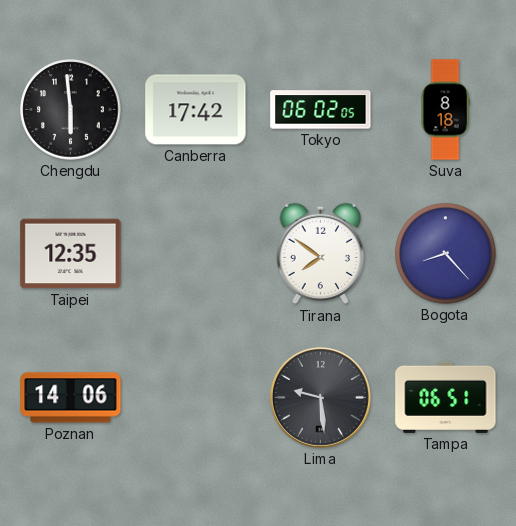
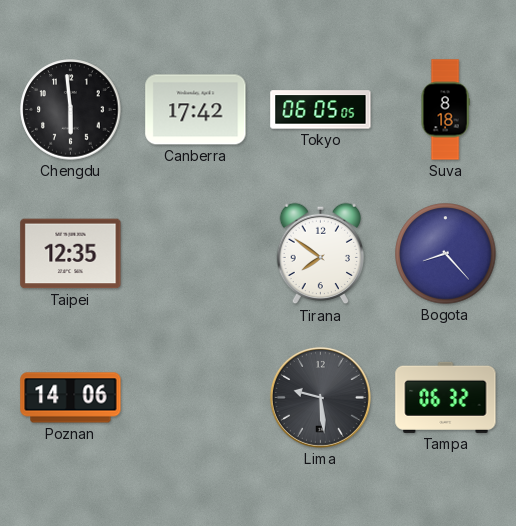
Tokyo: 06:02 -> 06:05 (321, 110)
Tampa: 06:51 -> 06:32 (446, 397)
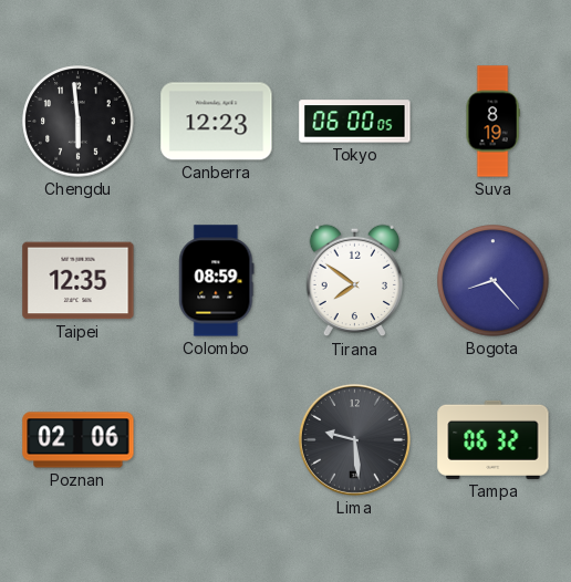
Canberra: 17:42 -> 12:23 (217, 122)
Tokyo: 06:05 -> 06:00 (355, 122)
Suva: 8:18 -> 8:19 (492, 122)
Colombo: none -> 08:59 (217, 281)
Poznan: 14:06 -> 02:06 (79, 440)
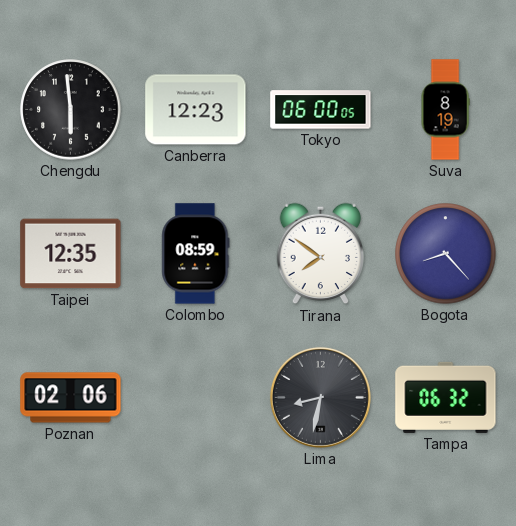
Lima: 9:29 -> 8:32 (320, 397)
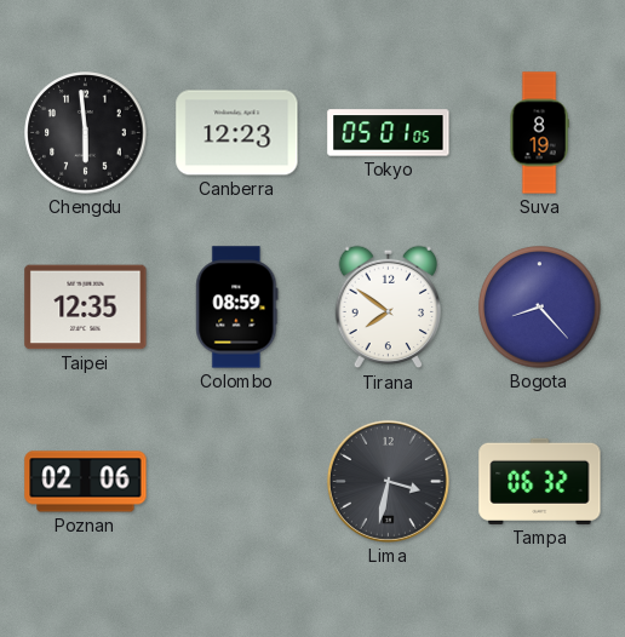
Tokyo: 06:00 -> 05:01 (389, 133)
Lima: 8:32 -> 3:32 (388, 481)
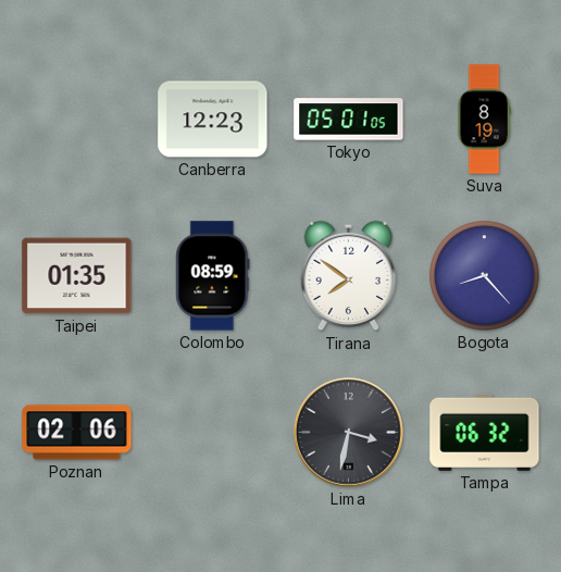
Chengdu: 5:59 -> none (86, 133)
Taipei: 12:35 -> 01:35 (77, 276)
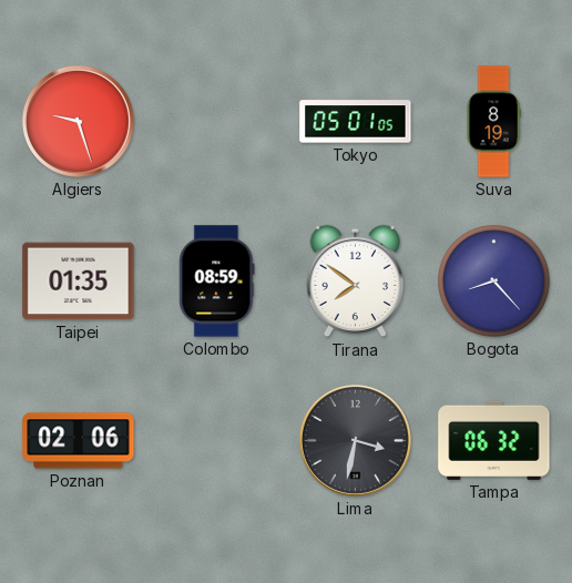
Algiers: none -> 9:27 (78, 121)
Canberra: 12:23 -> none (213, 120)
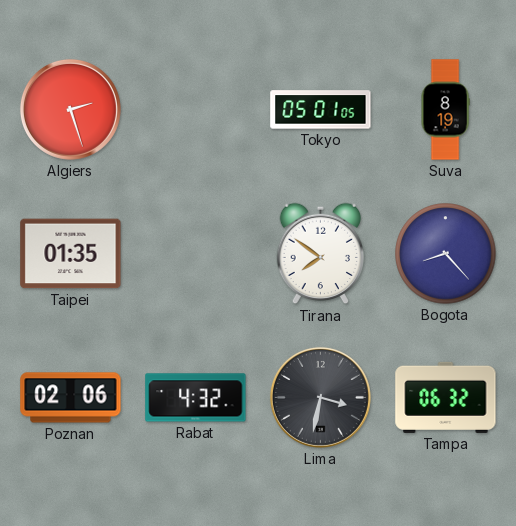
Algiers: 9:27 -> 2:27 (70, 109)
Colombo: 08:59 -> none (217, 282)
Rabat: none -> 4:32 (196, 398)
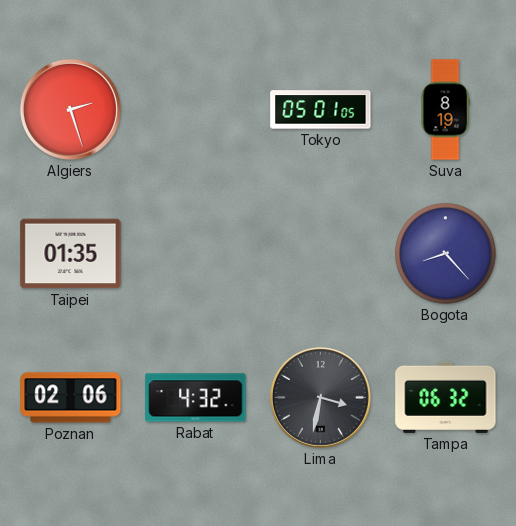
Tirana: 7:51 -> none (321, 254)
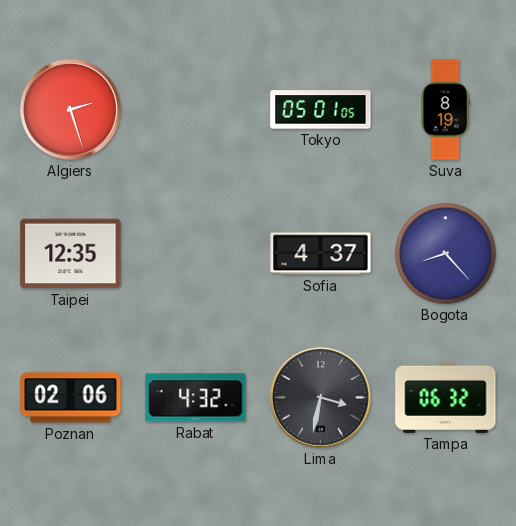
Taipei: 01:35 -> 12:35 (71, 254)
Sofia: none -> 4:37 (321, 254)
